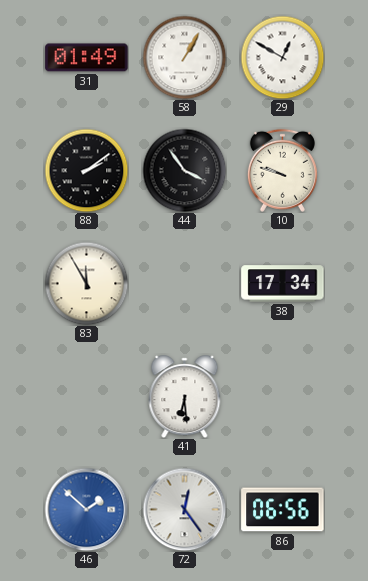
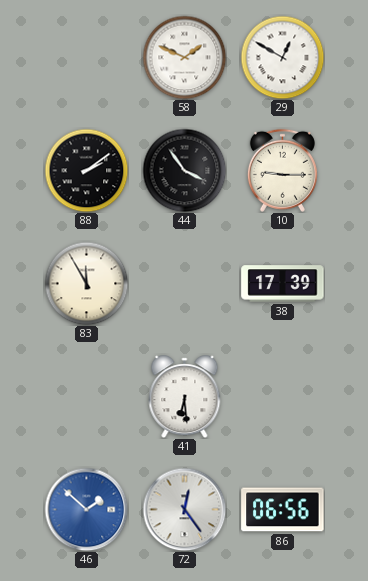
31: 01:49 -> none (87, 58)
58: 1:05 -> 1:49 (184, 57)
10: 9:48 -> 9:15 (282, 170)
38: 17:34 -> 17:39 (283, 284)
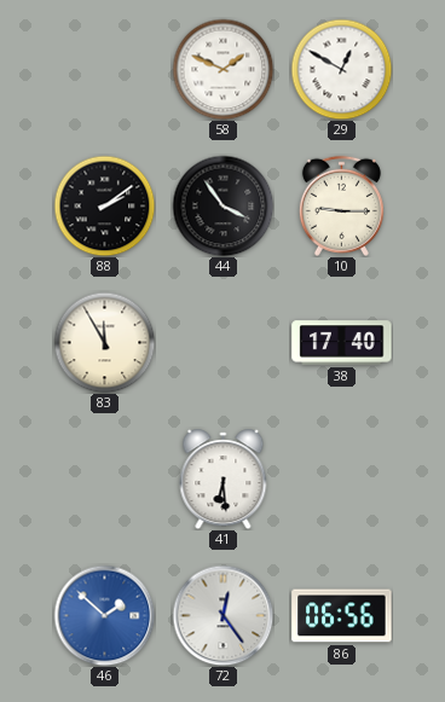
38: 17:39 -> 17:40 (342, 343)
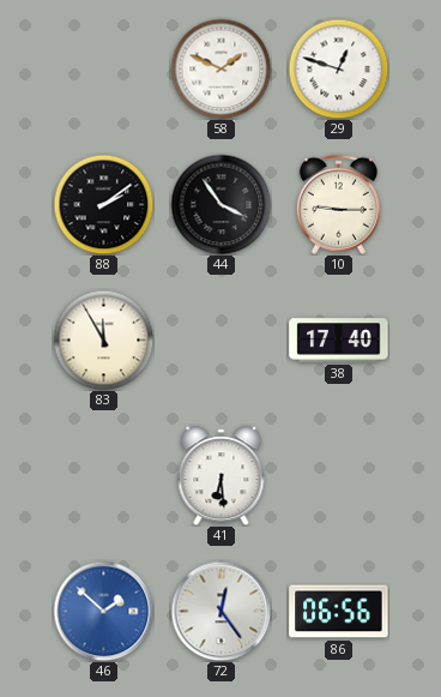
29: 12:50 -> 12:48 (338, 68)
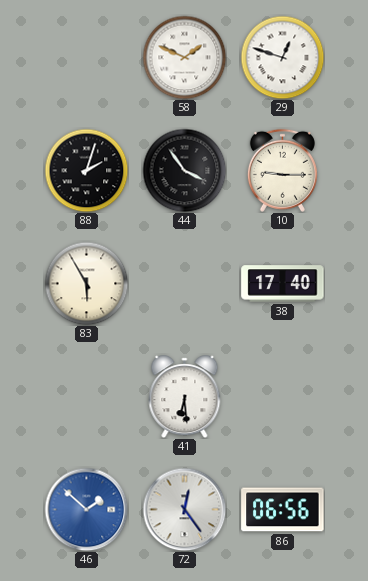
88: 2:09 -> 2:03 (86, 170)
83: 11:55 -> 5:55 (86, 283)
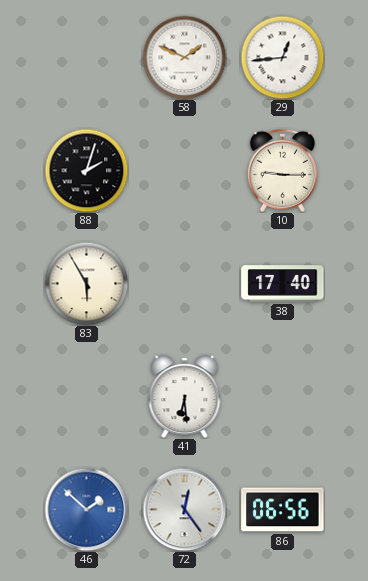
29: 12:48 -> 12:44 (282, 57)
44: 3:54 -> none (184, 170)
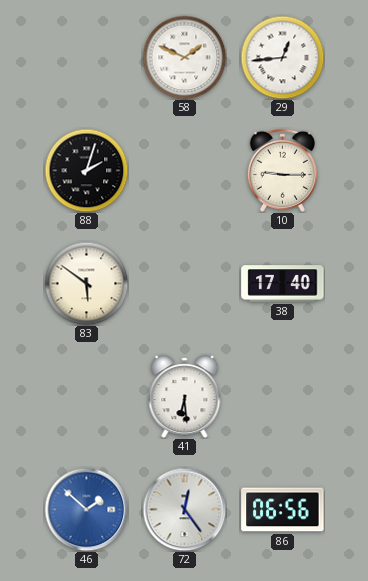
83: 5:55 -> 5:51 (86, 283)
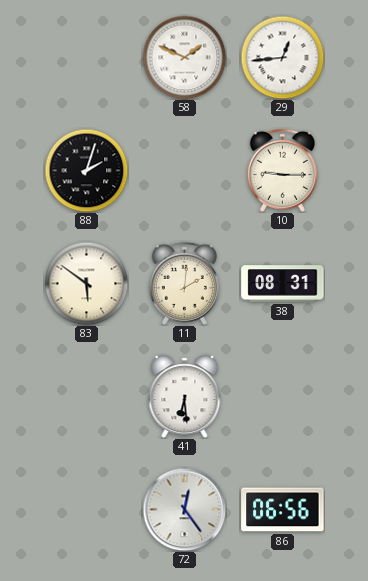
11: none -> 2:01 (184, 283)
38: 17:40 -> 08:31 (283, 284)
46: 1:52 -> none (86, 509)
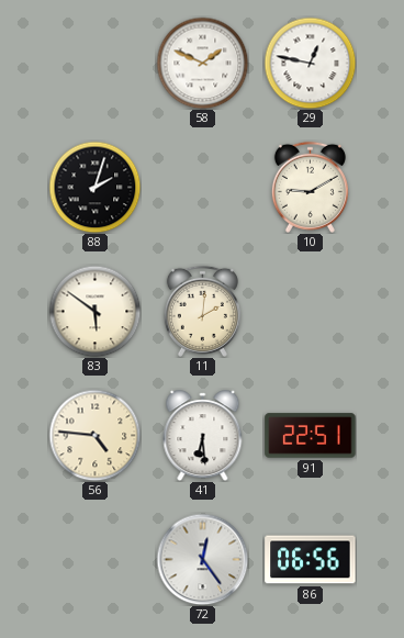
29: 12:44 -> 12:47 (310, 63)
10: 9:15 -> 9:10 (310, 187)
38: 08:31 -> none (283, 284)
56: none -> 4:46 (94, 435)
91: none -> 22:51 (311, 436)
